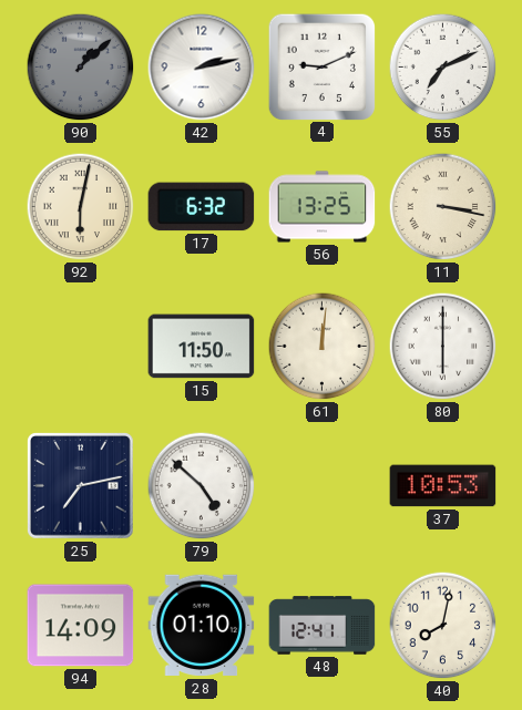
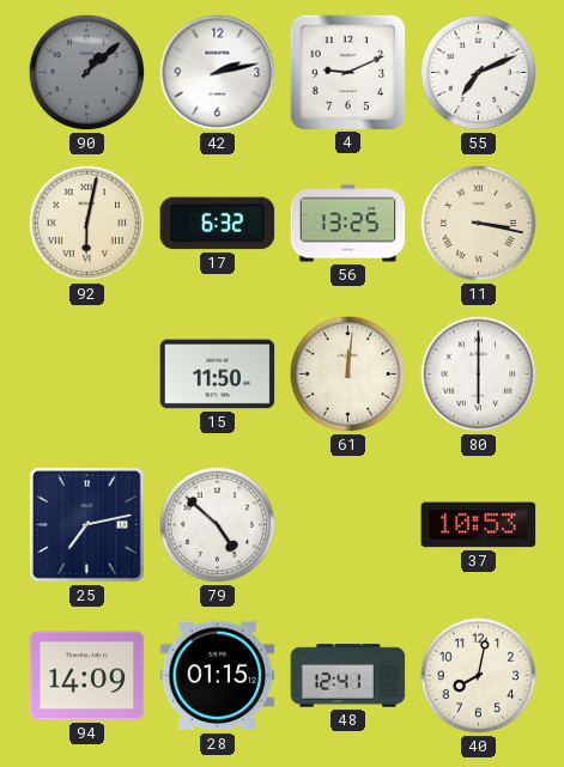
28: 01:10 -> 01:15 (218, 676)
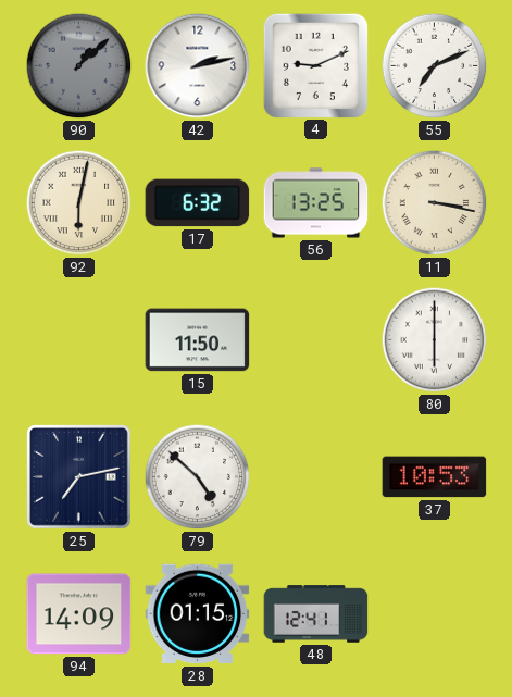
61: 12:01 -> none (348, 375)
40: 8:02 -> none (479, 676)
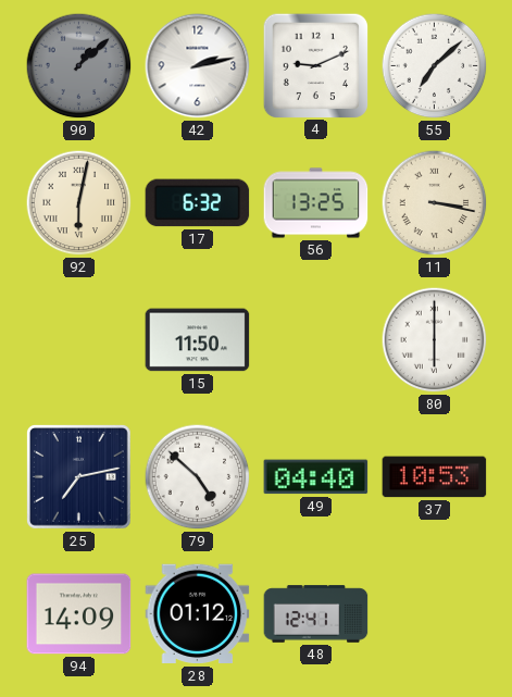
55: 7:11 -> 7:08 (435, 66)
49: none -> 04:40 (316, 477)
28: 01:15 -> 01:12 (198, 614)
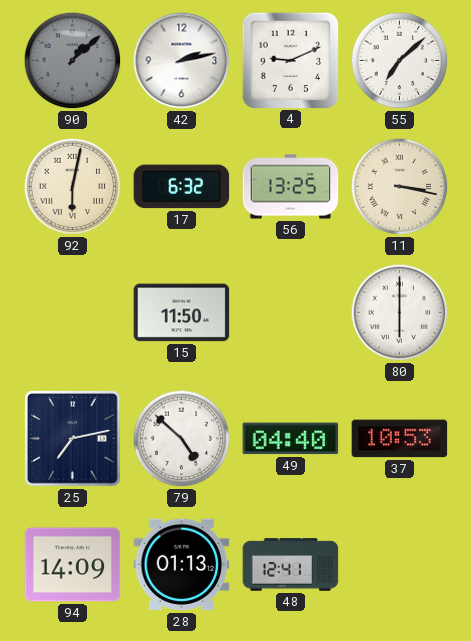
28: 01:12 -> 01:13 (182, 565)
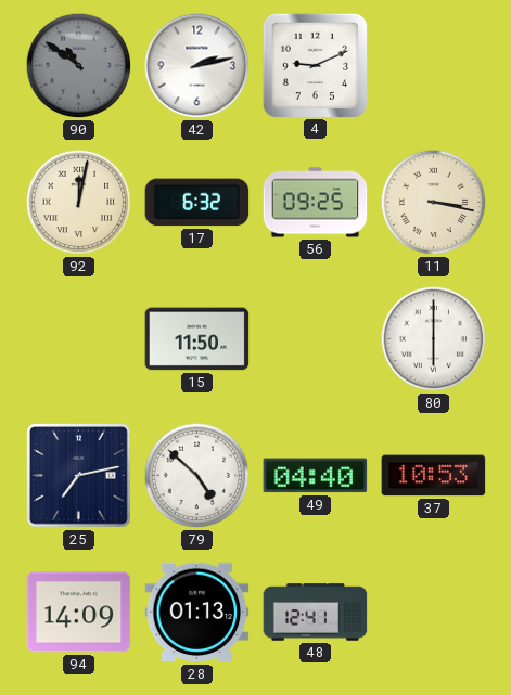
90: 1:08 -> 10:51 (79, 66)
55: 7:08 -> none (400, 61)
92: 6:02 -> 12:02 (79, 203)
56: 13:25 -> 09:25 (316, 203)
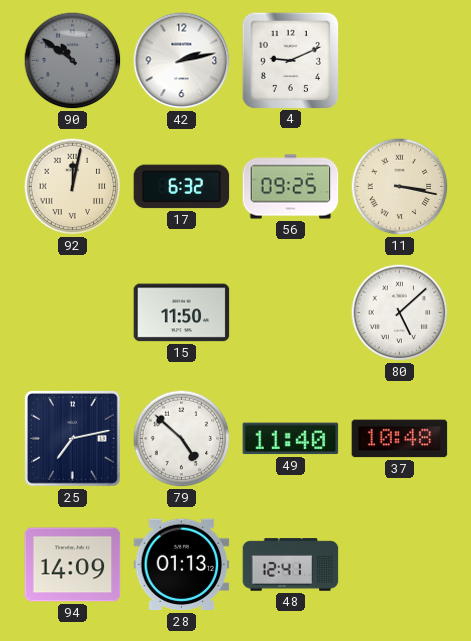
80: 6:00 -> 5:08 (400, 313)
49: 04:40 -> 11:40 (291, 439)
37: 10:53 -> 10:48 (400, 439)
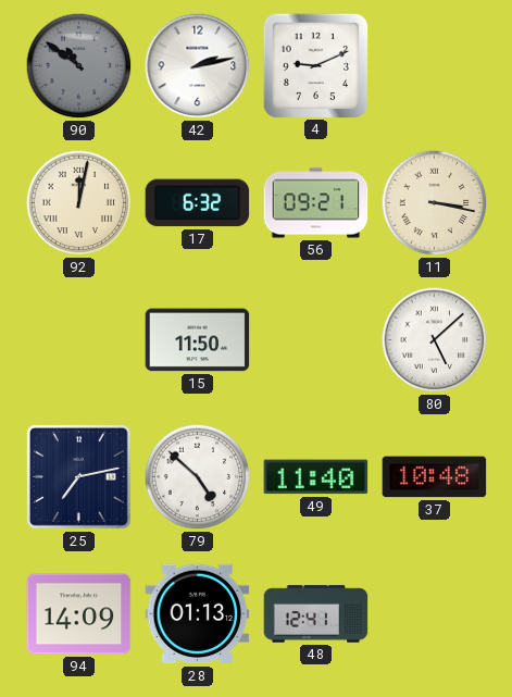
56: 09:25 -> 09:21 (316, 203)
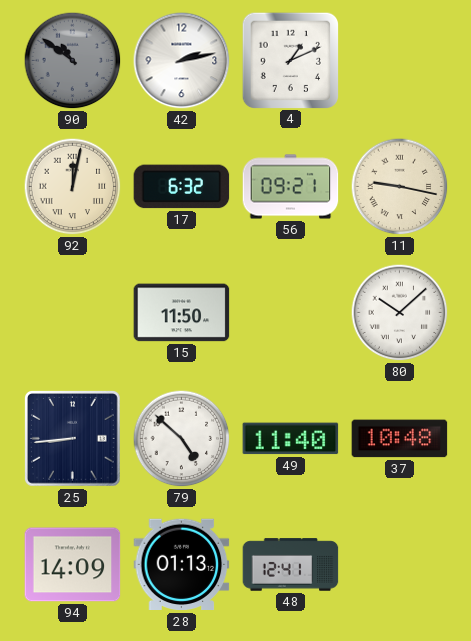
4: 9:11 -> 1:11 (290, 60)
11: 3:17 -> 9:17 (400, 187)
80: 5:08 -> 10:08 (400, 313)
25: 7:13 -> 8:44 (73, 439)
